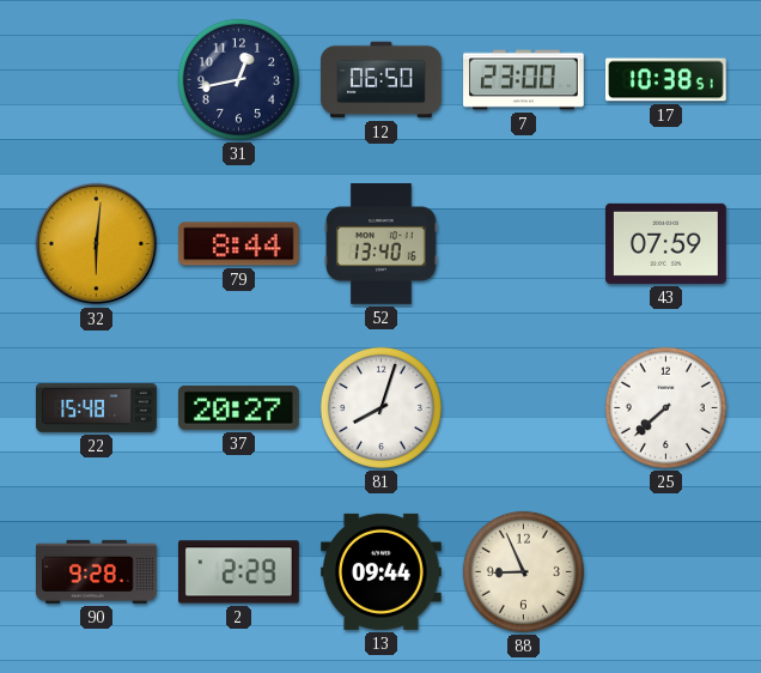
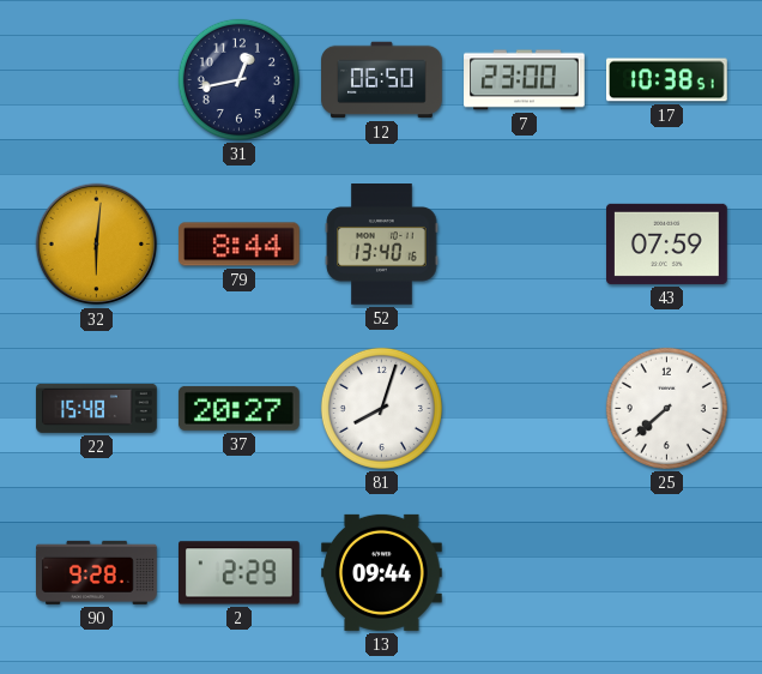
88: 8:56 -> none (523, 571)
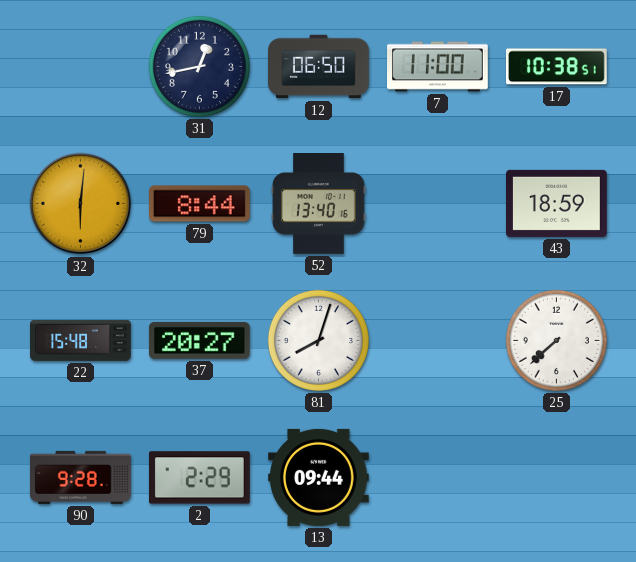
7: 23:00 -> 11:00 (438, 67)
43: 07:59 -> 18:59 (557, 203)
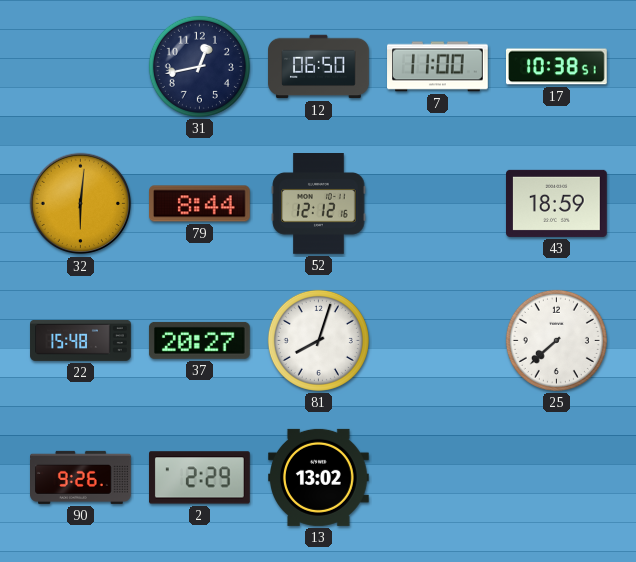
52: 13:40 -> 12:12 (319, 204)
90: 9:28 -> 9:26 (81, 477)
13: 09:44 -> 13:02 (319, 477)
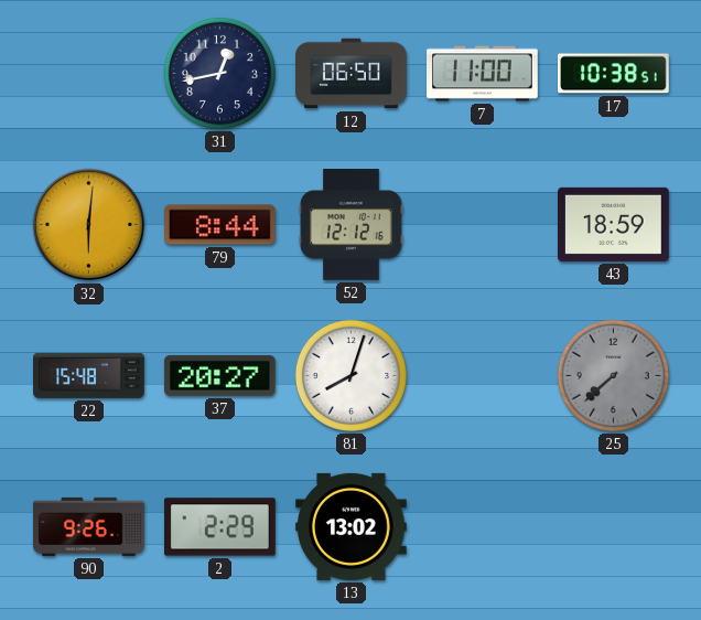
25 dial: white -> grey (613, 375)
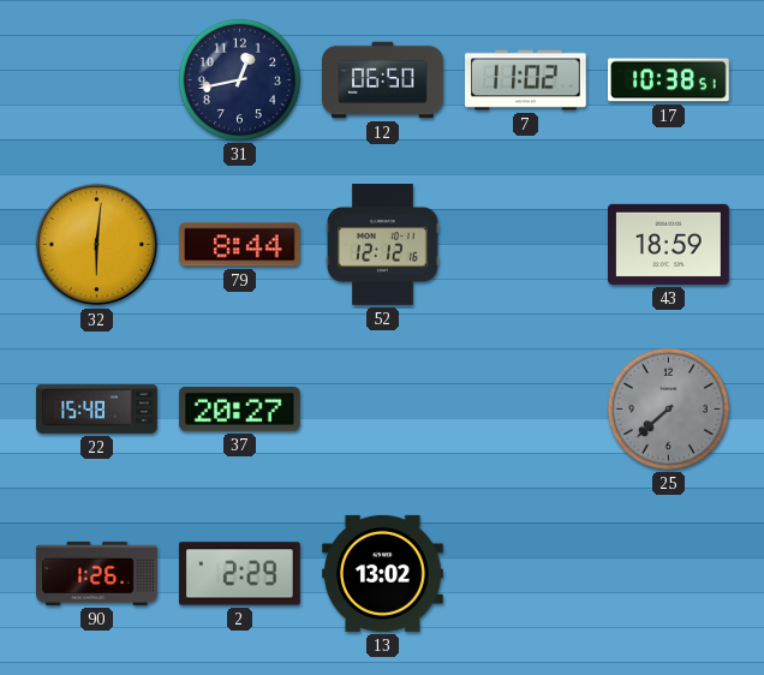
7: 11:00 -> 11:02 (526, 80)
81: 8:03 -> none (350, 375)
90: 9:26 -> 1:26 (97, 573)
